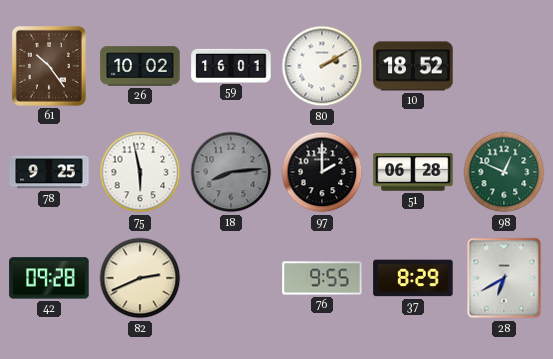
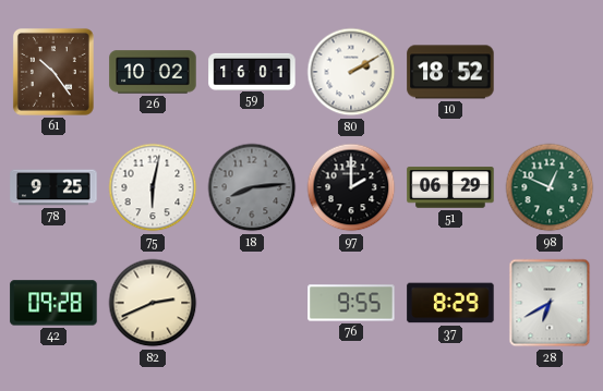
75: 5:58 -> 6:02 (153, 187)
51: 06:28 -> 06:29 (450, 187)
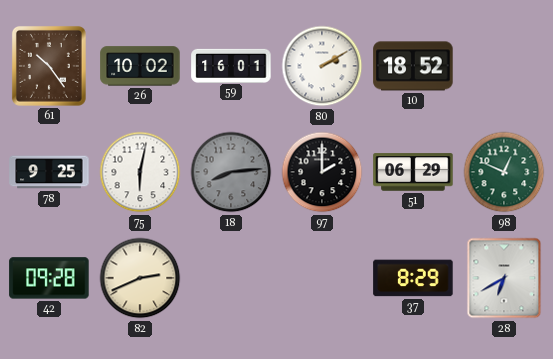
76: 9:55 -> none (351, 303)
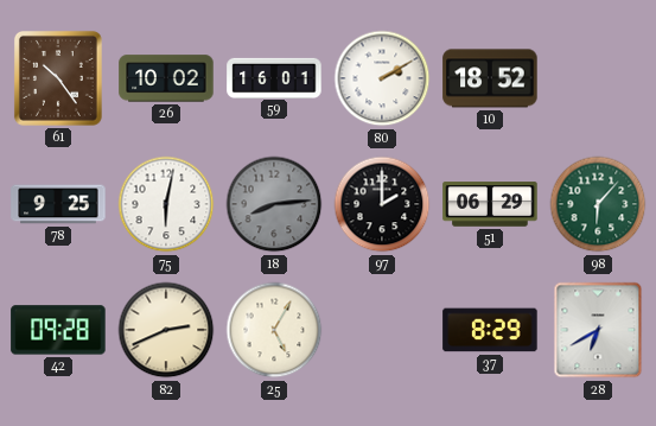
98: 12:49 -> 6:07 (598, 204)
25: none -> 5:05 (274, 330)
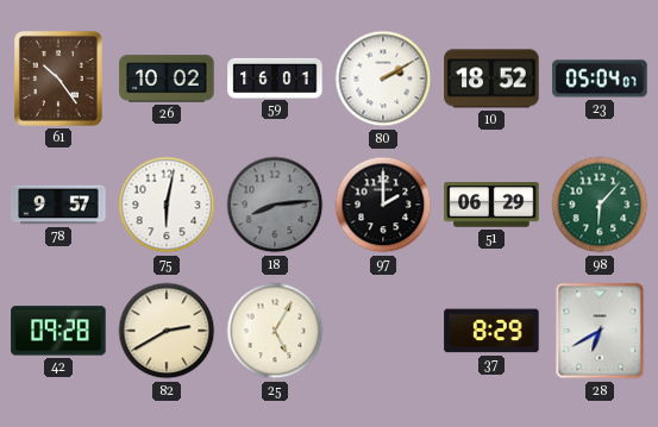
23: none -> 05:04 (600, 79)
78: 9:25 -> 9:57 (58, 205)
82: 2:41 -> 2:40 (167, 331)
